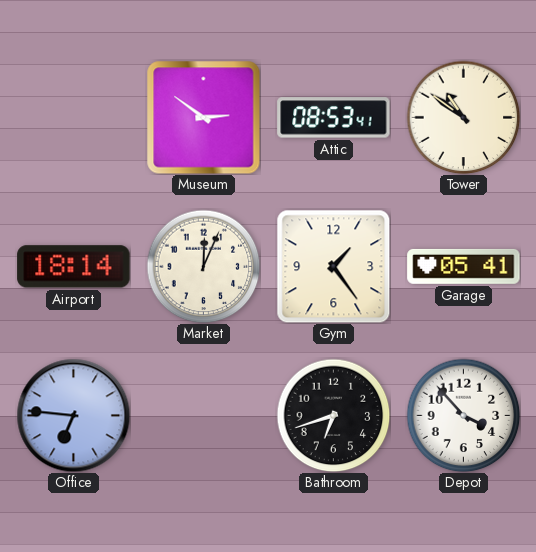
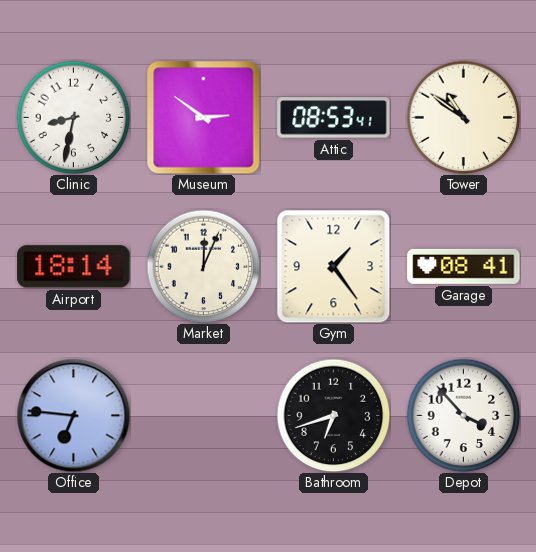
Clinic: none -> 8:32 (73, 117)
Garage: 05:41 -> 08:41 (464, 266)
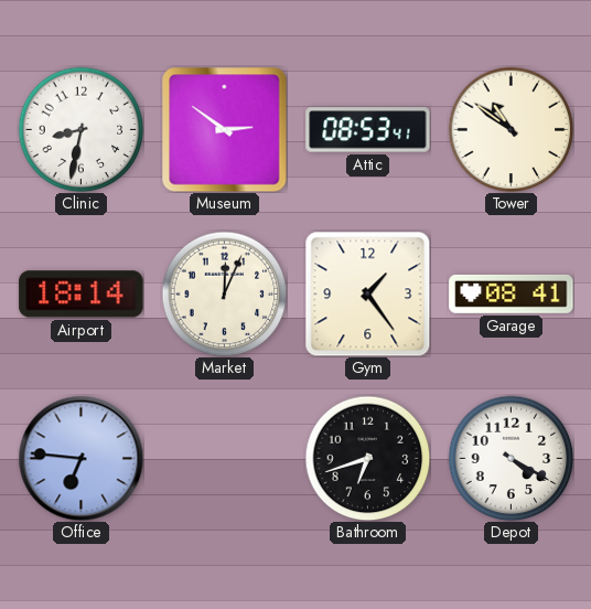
Depot: 3:53 -> 4:20 (511, 458)
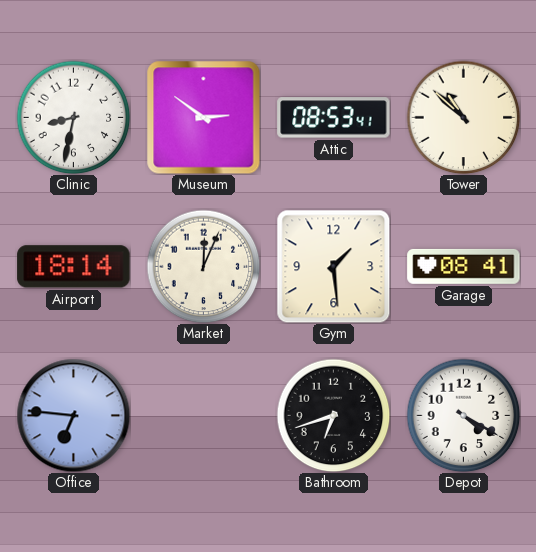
Tower: 10:51 -> 10:52 (463, 117)
Gym: 1:24 -> 1:29 (333, 266)
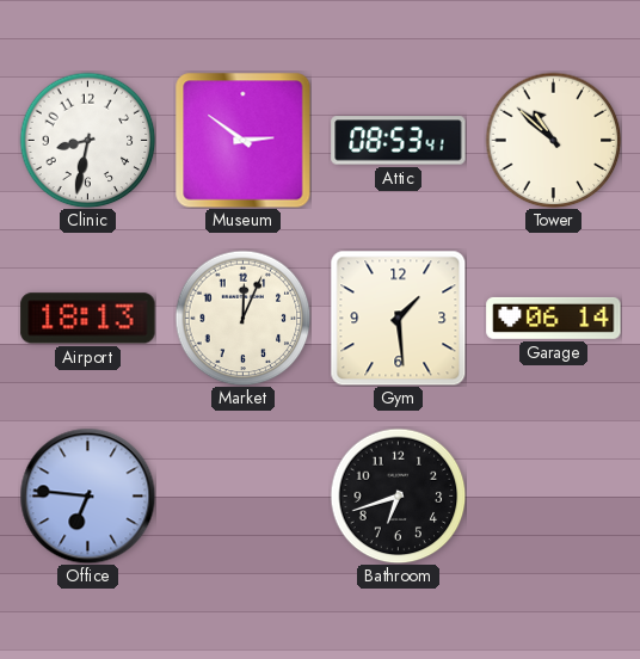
Airport: 18:14 -> 18:13 (88, 319)
Garage: 08:41 -> 06:14 (554, 318)
Depot: 4:20 -> none (463, 415)
